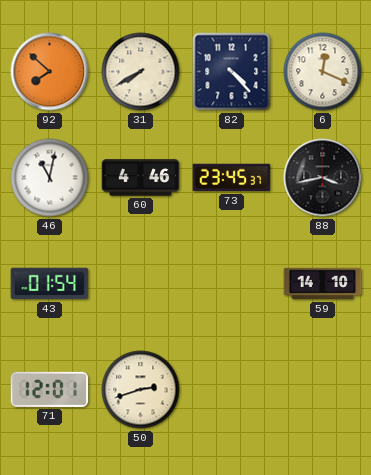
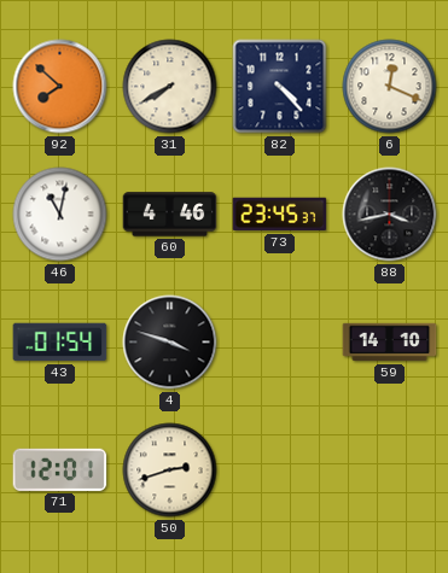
4: none -> 3:48 (170, 343)
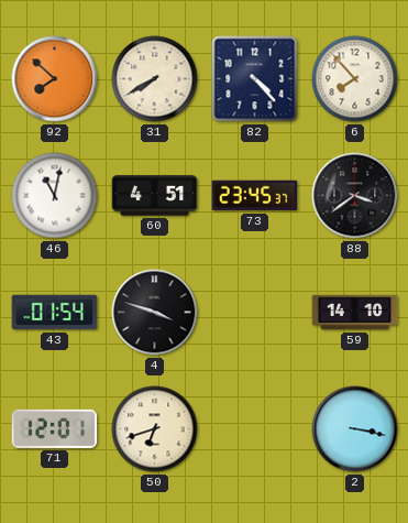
6: 12:19 -> 7:53 (355, 79)
60: 4:46 -> 4:51 (155, 196)
88: 3:43 -> 3:39 (355, 196)
50: 2:42 -> 6:42 (155, 429)
2: none -> 3:17 (355, 429)
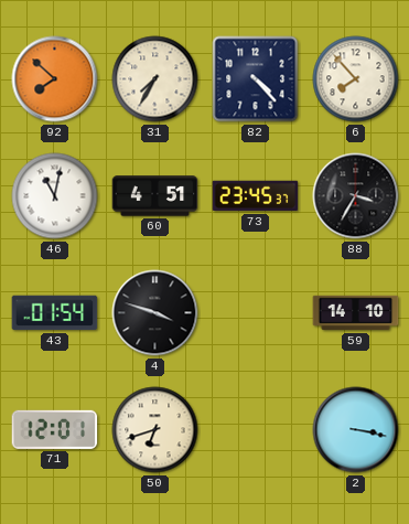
31: 7:40 -> 7:35 (155, 79)
88: 3:39 -> 3:35 (356, 196)
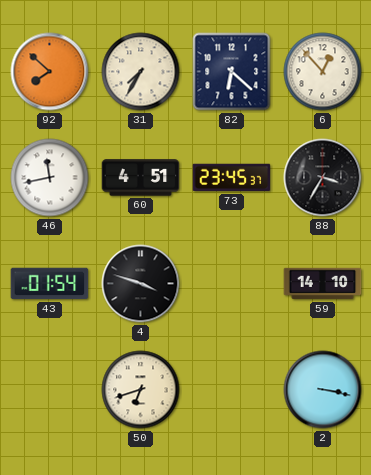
82: 4:23 -> 6:22 (232, 72)
6: 7:53 -> 12:53 (323, 72)
46: 11:02 -> 11:43 (50, 178)
71: 12:01 -> none (55, 429)
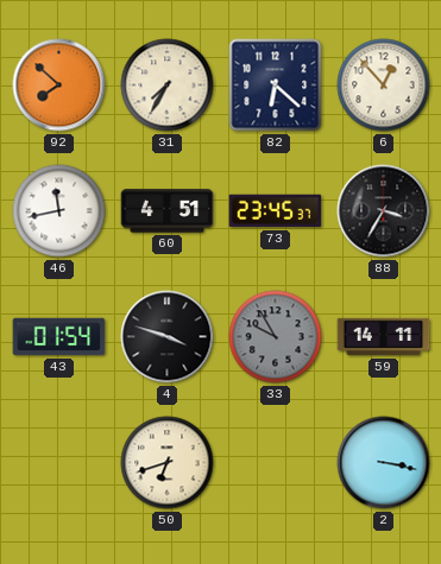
33: none -> 9:55 (276, 337)
59: 14:10 -> 14:11 (384, 337)
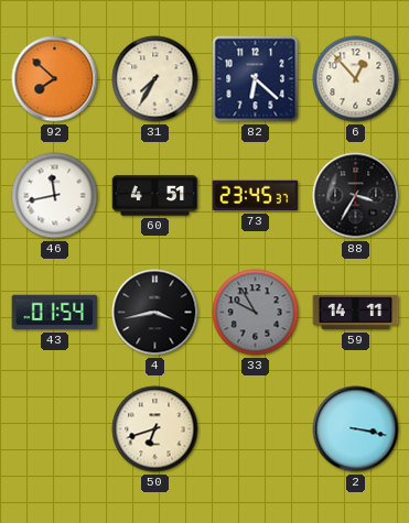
4: 3:48 -> 3:43 (155, 313)
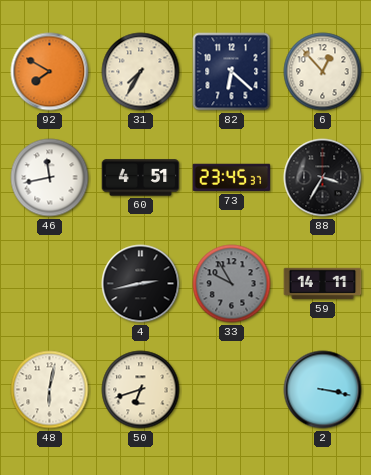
92: 7:52 -> 7:50 (50, 72)
43: 01:54 -> none (55, 313)
4: 3:43 -> 2:43 (141, 284)
48: none -> 6:02 (50, 390)
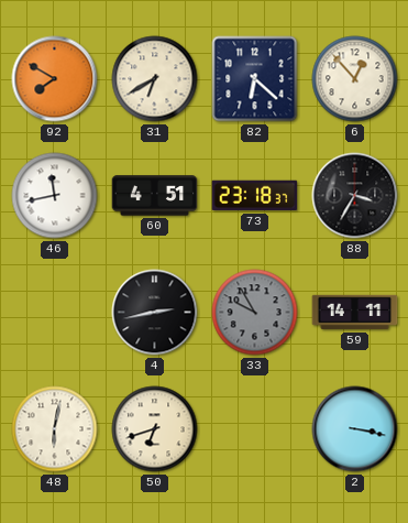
31: 7:35 -> 6:40 (155, 79)
73: 23:45 -> 23:18 (255, 196)
